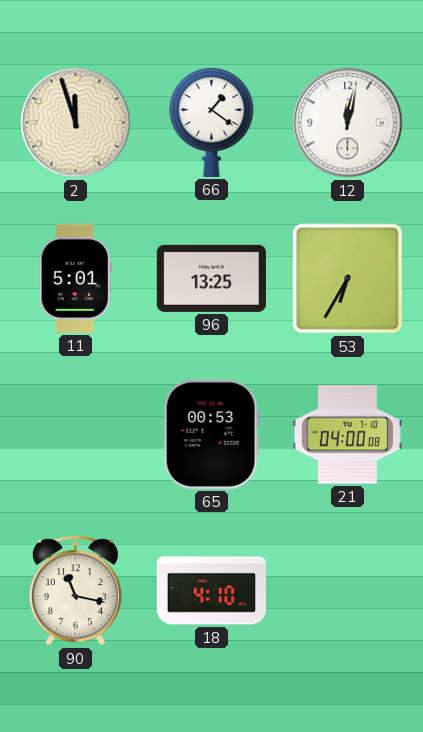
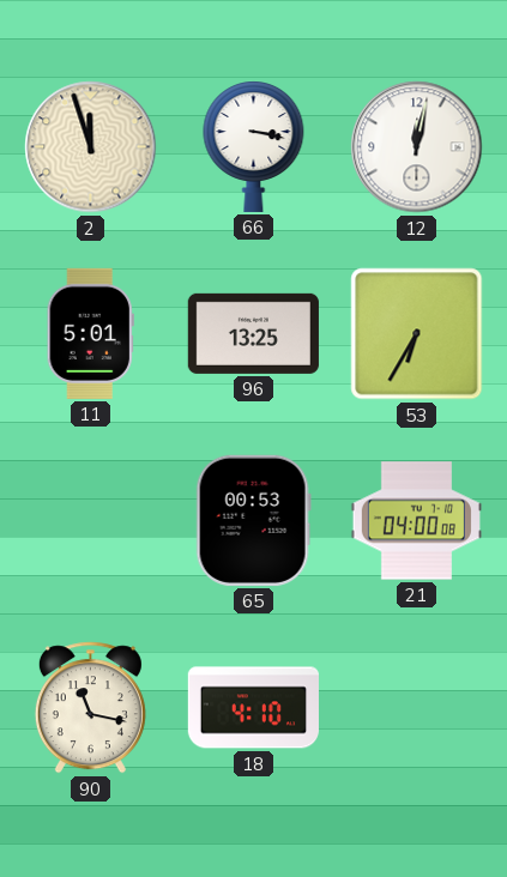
66: 1:21 -> 3:17 (254, 146)
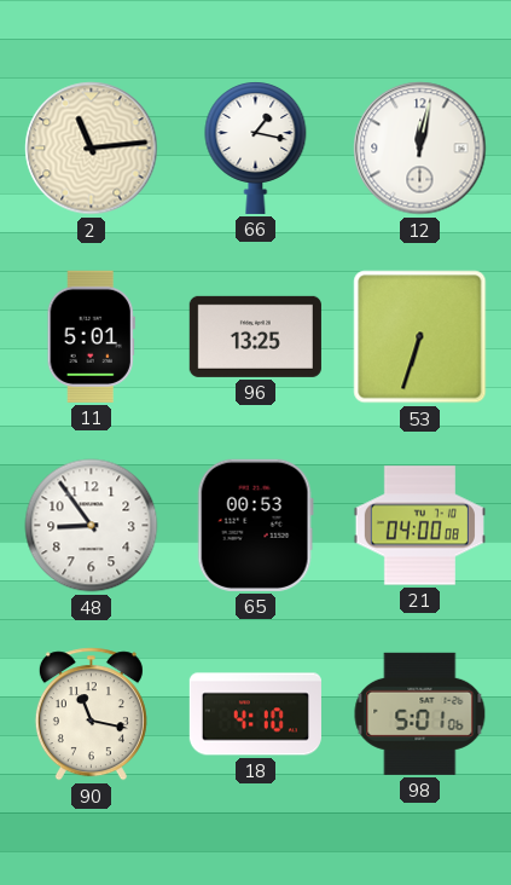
2: 11:57 -> 11:14 (92, 149)
66: 3:17 -> 1:17 (256, 147)
53: 6:35 -> 6:33 (420, 337)
48: none -> 8:54 (92, 526)
98: none -> 5:01 (420, 713)
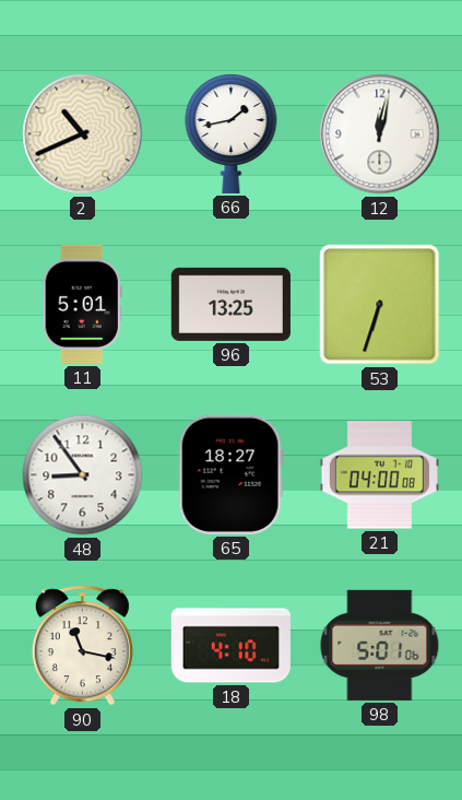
2: 11:14 -> 10:41 (83, 134)
66: 1:17 -> 1:43 (232, 133)
65: 00:53 -> 18:27 (230, 474)
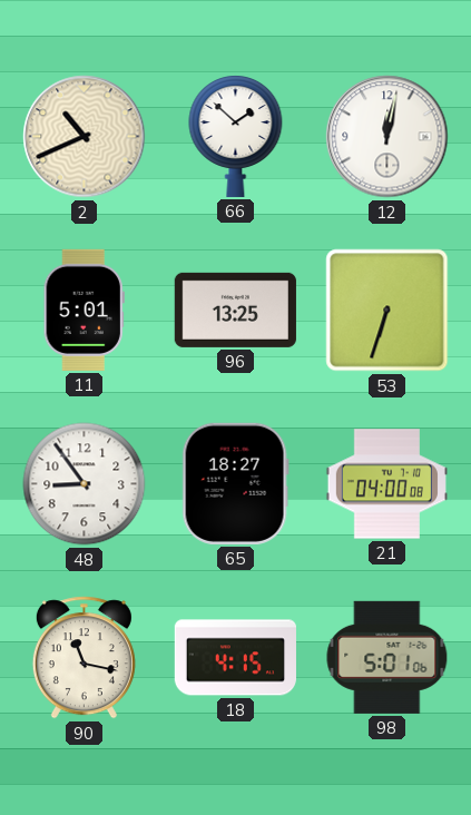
66: 1:43 -> 1:52 (236, 136)
18: 4:10 -> 4:15 (235, 658)
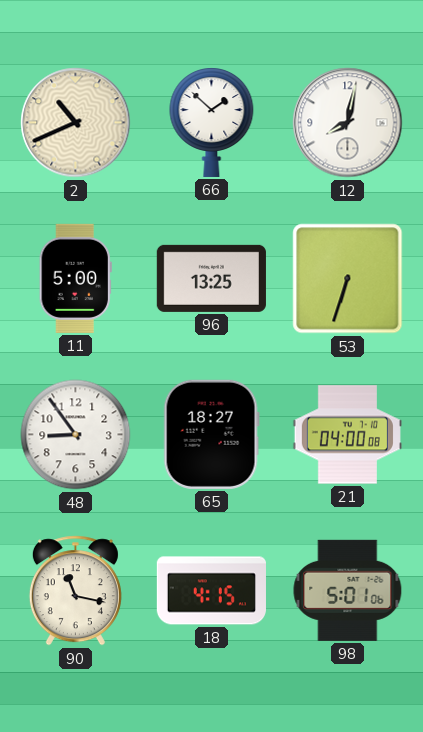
12: 12:02 -> 8:02 (348, 123)
11: 5:01 -> 5:00 (75, 278)
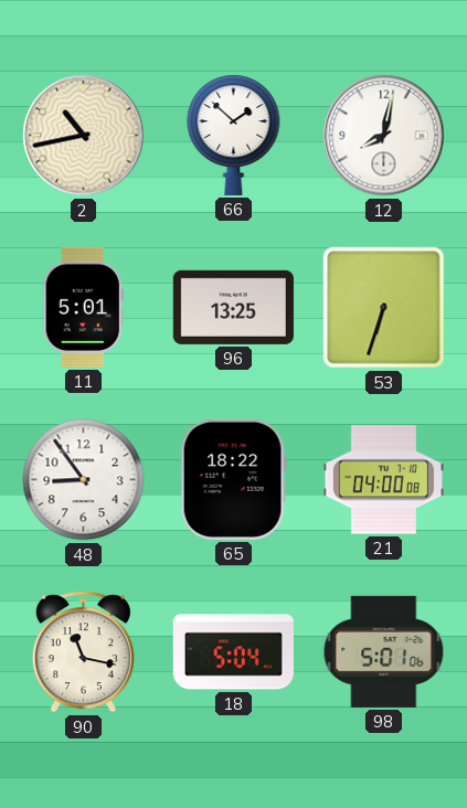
2: 10:41 -> 10:43 (84, 136)
11: 5:00 -> 5:01 (83, 307)
65: 18:27 -> 18:22 (233, 479)
18: 4:15 -> 5:04 (233, 652)
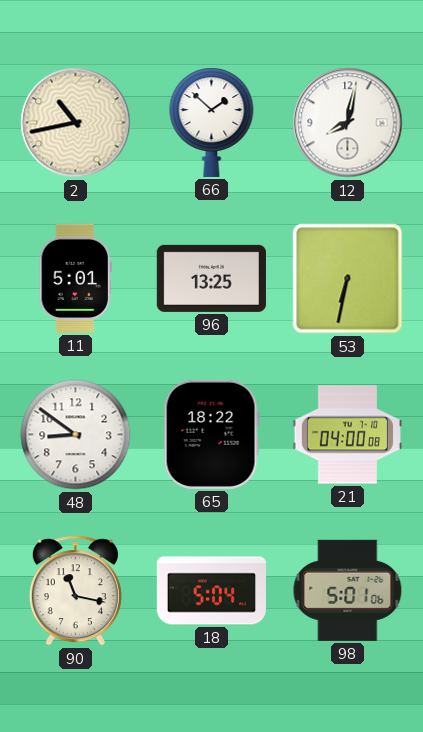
53: 6:33 -> 6:32 (348, 279)
48: 8:54 -> 8:51 (76, 435)
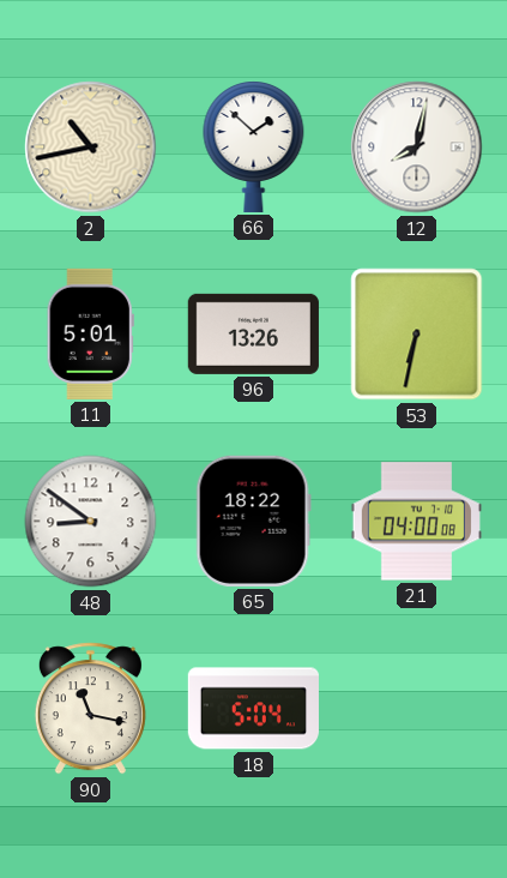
96: 13:25 -> 13:26 (253, 333)
98: 5:01 -> none (348, 590)
